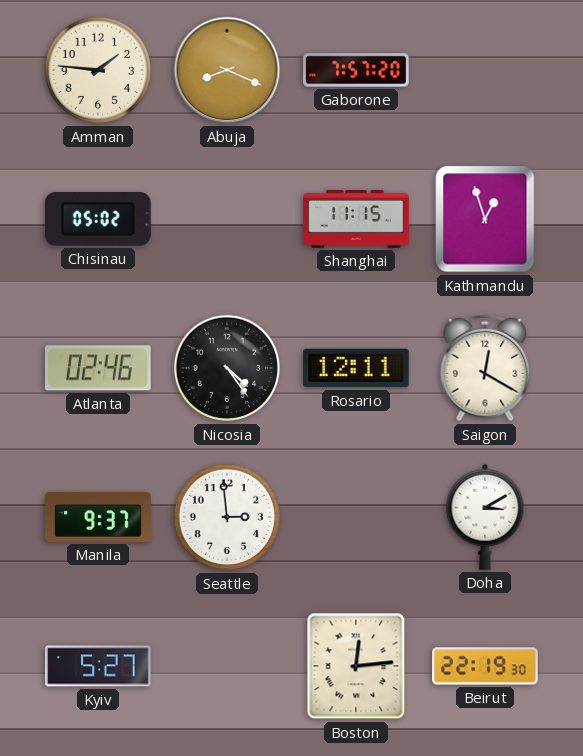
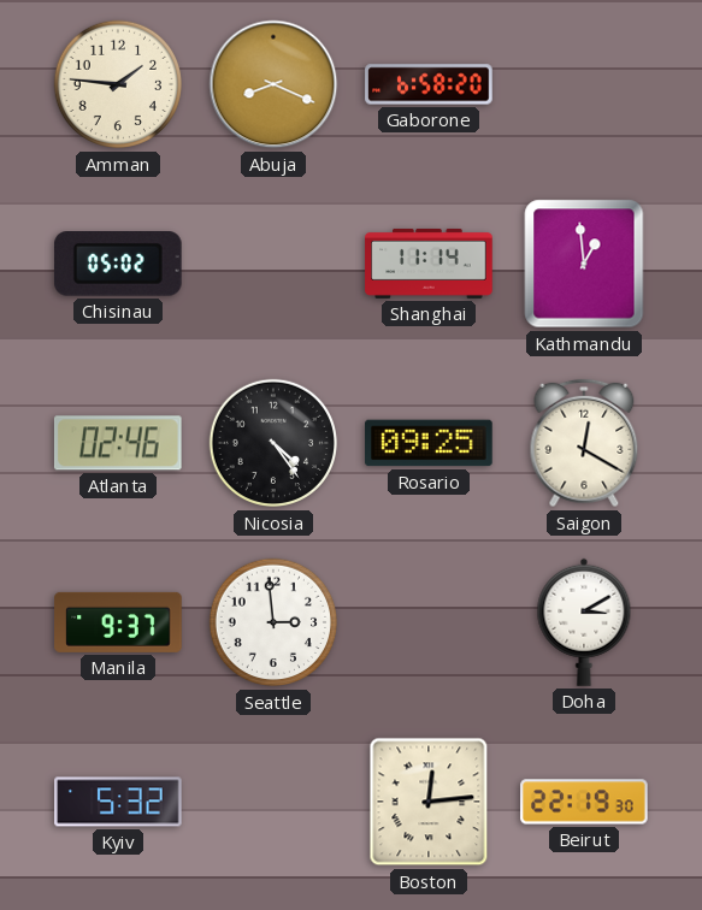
Gaborone: 7:57 -> 6:58 (429, 84)
Shanghai: 11:15 -> 11:14 (429, 264)
Kathmandu: 12:57 -> 12:59 (584, 264)
Rosario: 12:11 -> 09:25 (429, 443)
Kyiv: 5:27 -> 5:32 (118, 802)
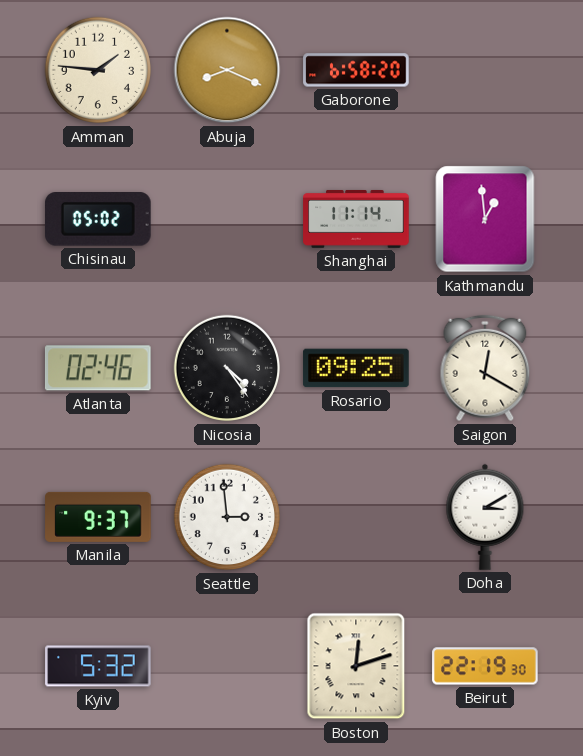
Boston: 12:14 -> 12:12 (356, 666)
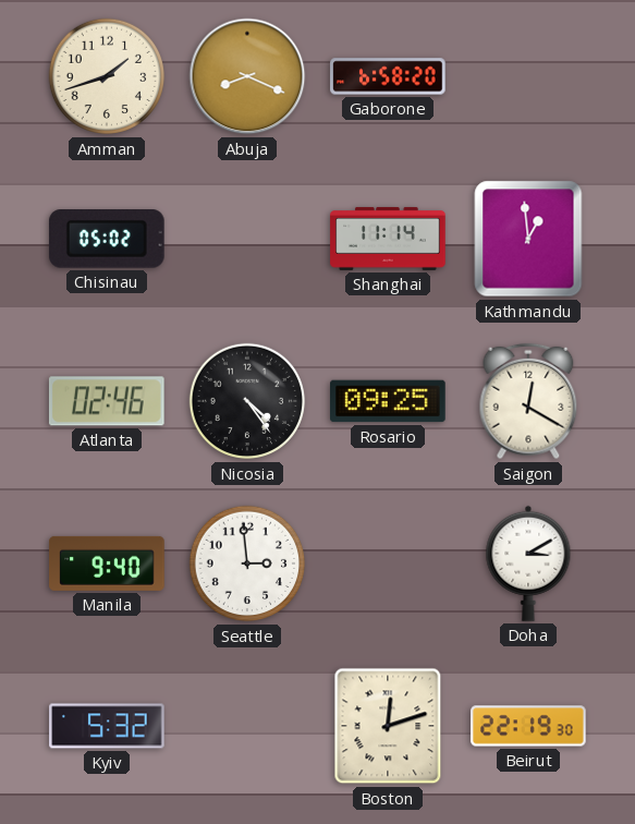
Amman: 1:46 -> 1:42 (107, 76)
Manila: 9:37 -> 9:40 (107, 564)
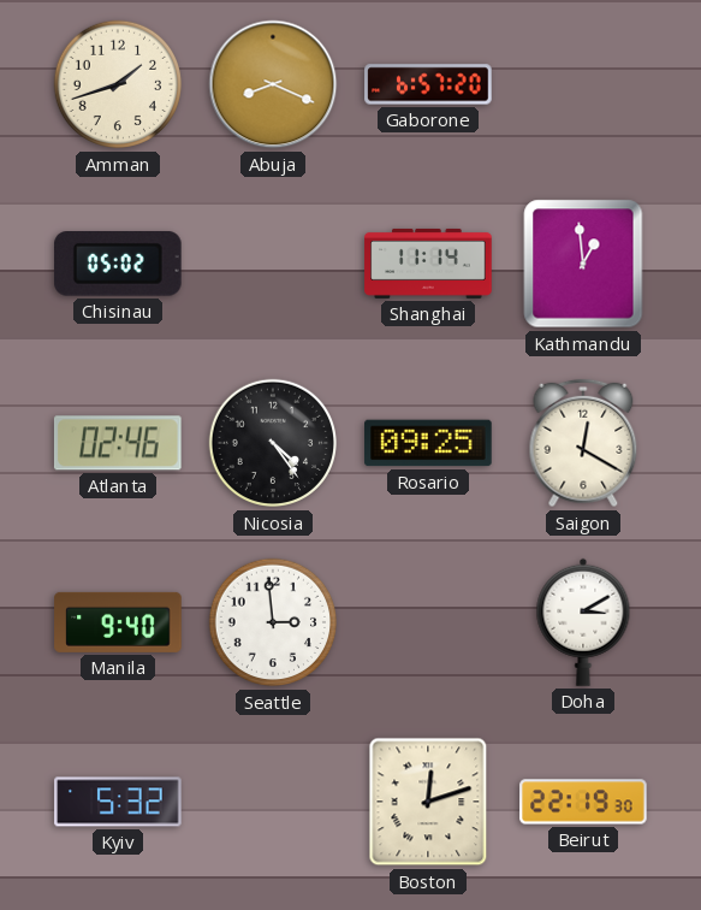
Gaborone: 6:58 -> 6:57 (428, 84)
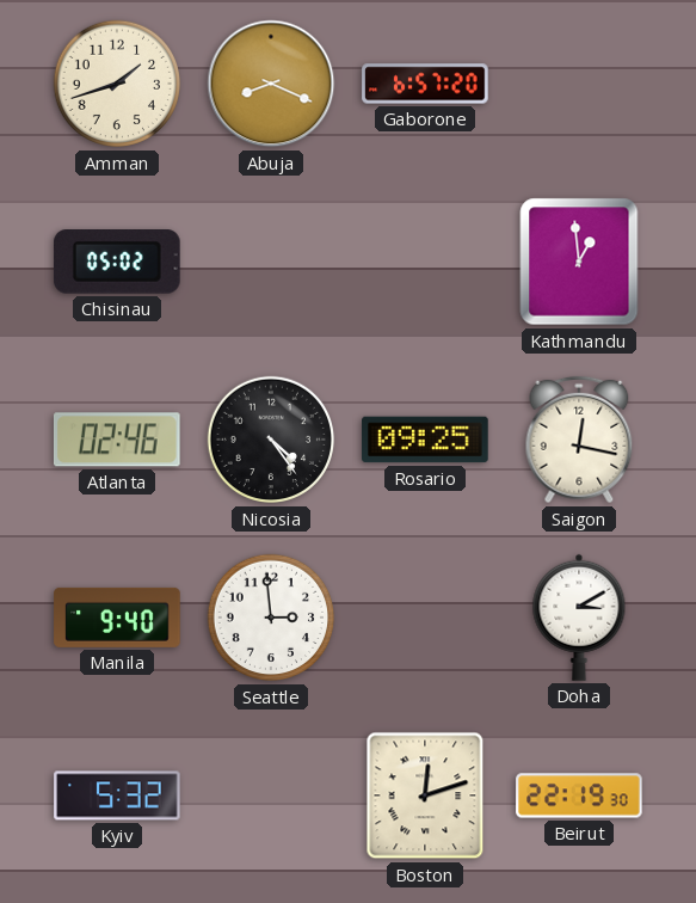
Shanghai: 11:14 -> none (428, 264)
Saigon: 12:20 -> 12:17 (579, 440)
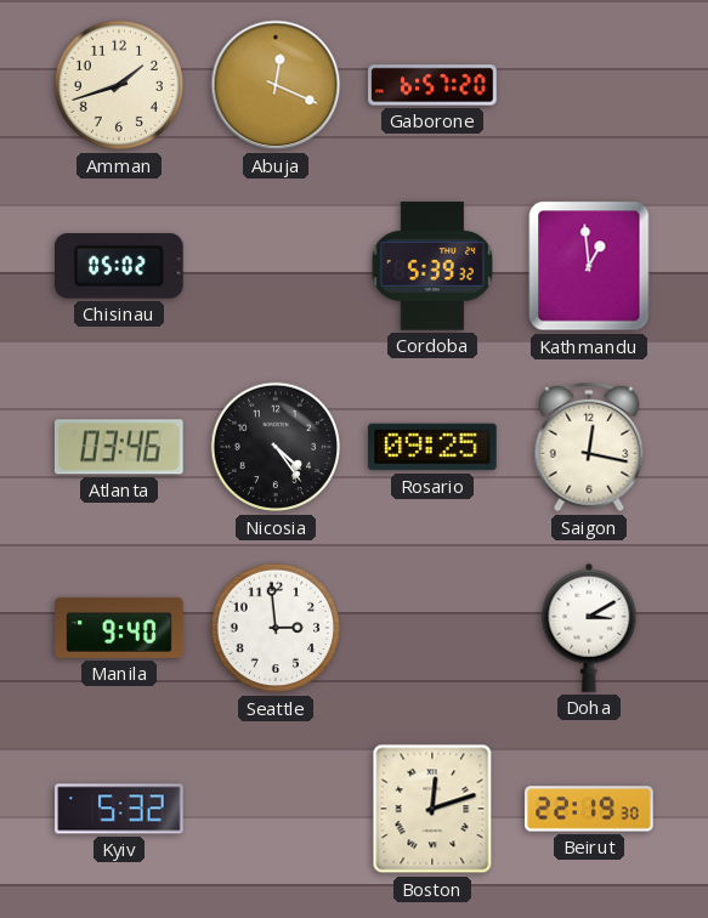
Abuja: 8:19 -> 12:19 (276, 85)
Cordoba: none -> 5:39 (432, 266)
Atlanta: 02:46 -> 03:46 (119, 447)
